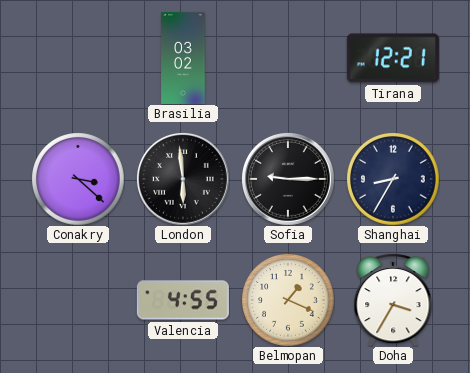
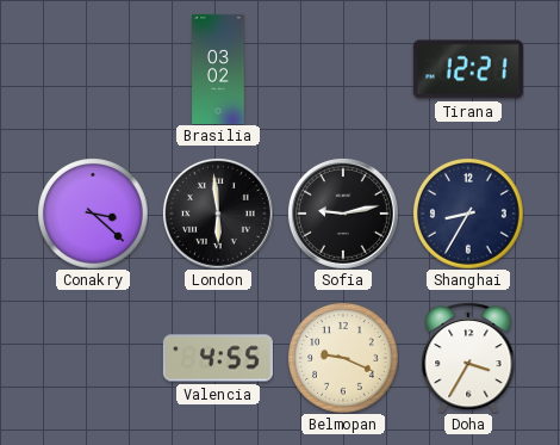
Sofia: 9:15 -> 9:13 (343, 214)
Belmopan: 1:19 -> 9:19 (343, 358)
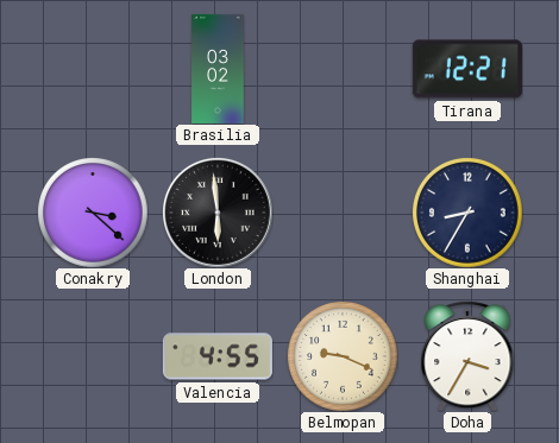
Sofia: 9:13 -> none (343, 214)
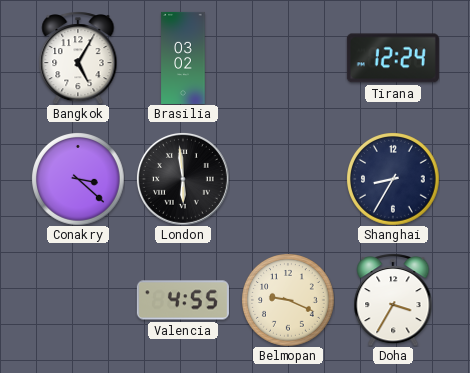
Bangkok: none -> 5:05 (78, 58)
Tirana: 12:21 -> 12:24 (393, 58)
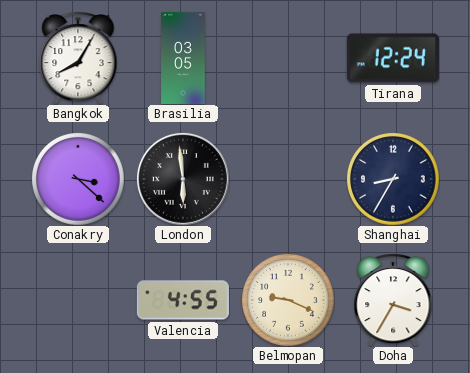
Bangkok: 5:05 -> 8:05 (78, 58)
Brasilia: 03:02 -> 03:05 (183, 58)
